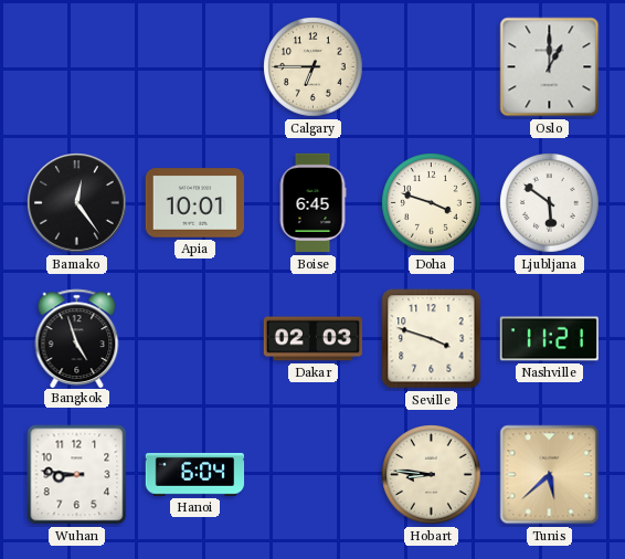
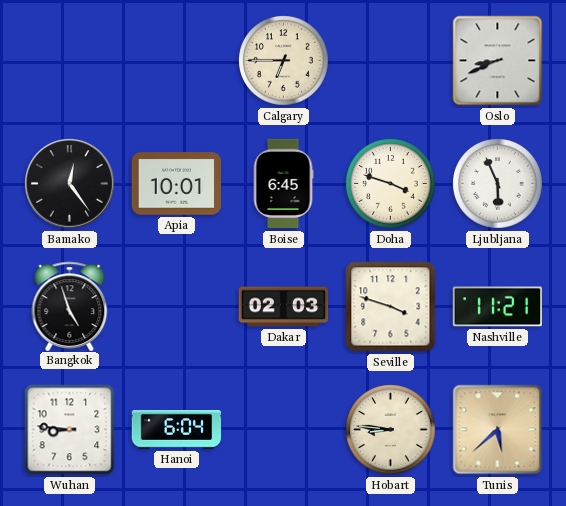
Oslo: 1:00 -> 8:41 (498, 61)
Ljubljana: 5:51 -> 5:56 (498, 184)
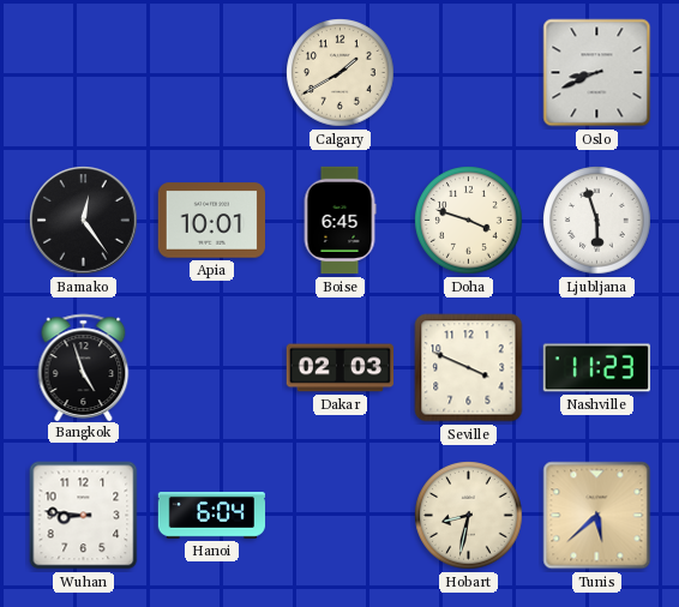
Calgary: 6:45 -> 1:40 (341, 73)
Ljubljana: 5:56 -> 5:57 (597, 221)
Seville: 3:48 -> 3:49 (469, 368)
Nashville: 11:21 -> 11:23 (596, 368)
Hobart: 8:46 -> 8:32 (469, 516)
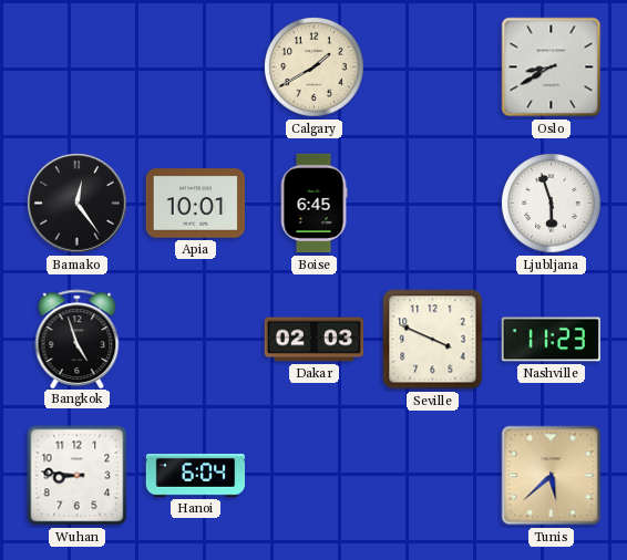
Oslo: 8:41 -> 8:40 (552, 68)
Doha: 3:48 -> none (469, 221)
Hobart: 8:32 -> none (469, 516)
